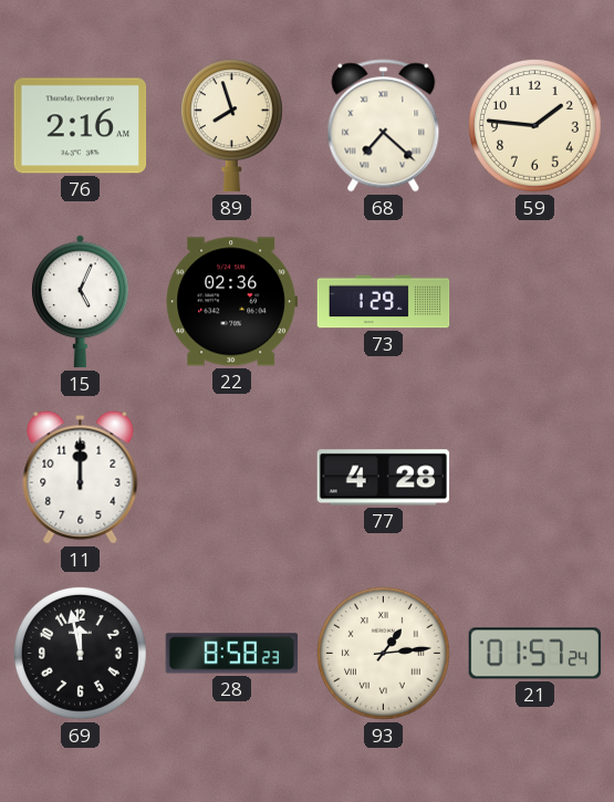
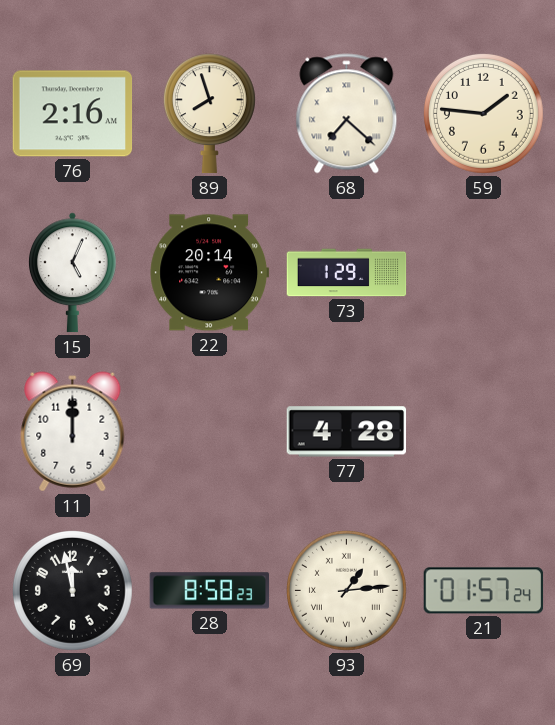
22: 02:36 -> 20:14 (210, 273)
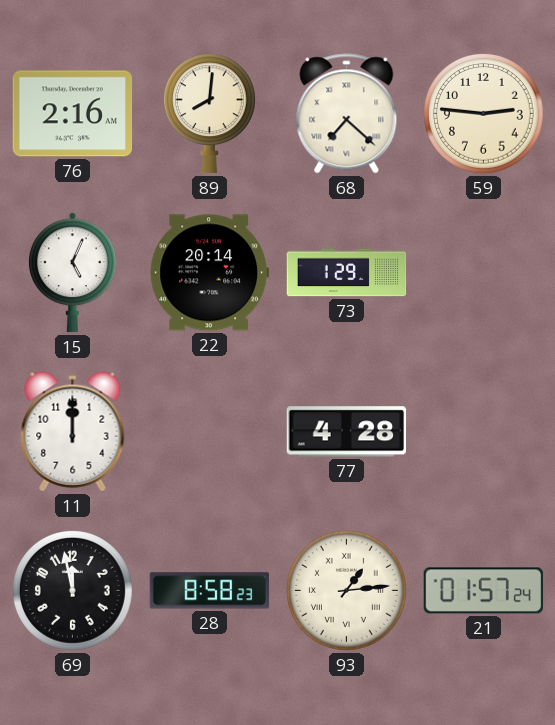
89: 7:57 -> 8:01 (209, 114)
59: 1:46 -> 2:46 (484, 114)
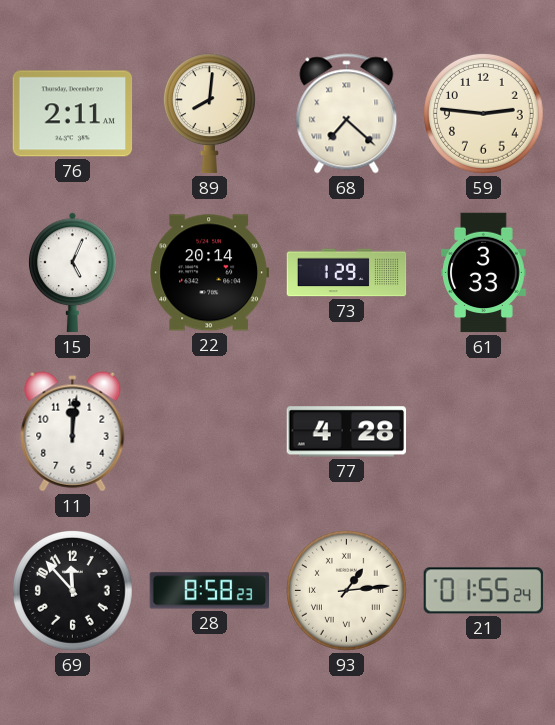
76: 2:16 -> 2:11 (73, 114)
61: none -> 3:33 (484, 273)
11: 12:00 -> 12:01 (73, 432)
69: 11:58 -> 11:53 (73, 591)
21: 01:57 -> 01:55 (484, 591)
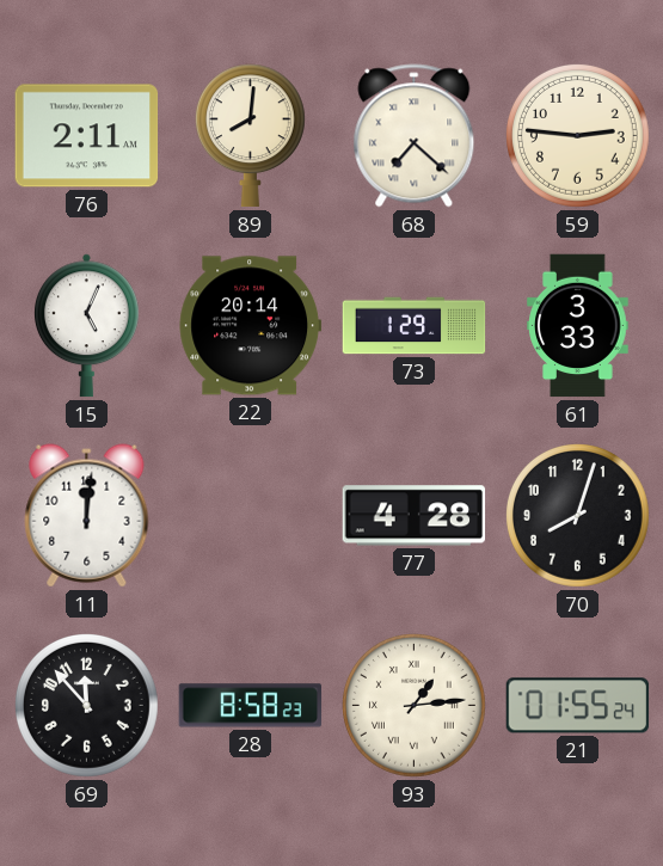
70: none -> 8:03 (578, 516)
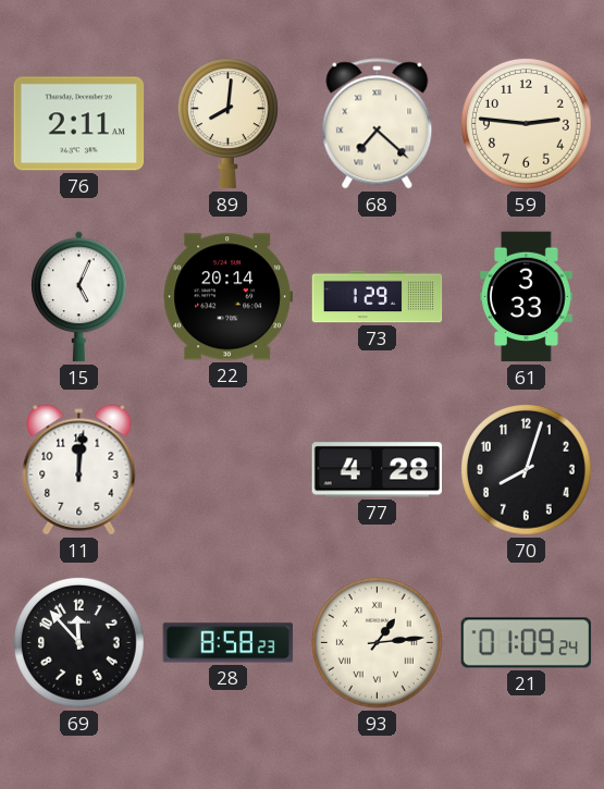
21: 01:55 -> 01:09 (527, 643)
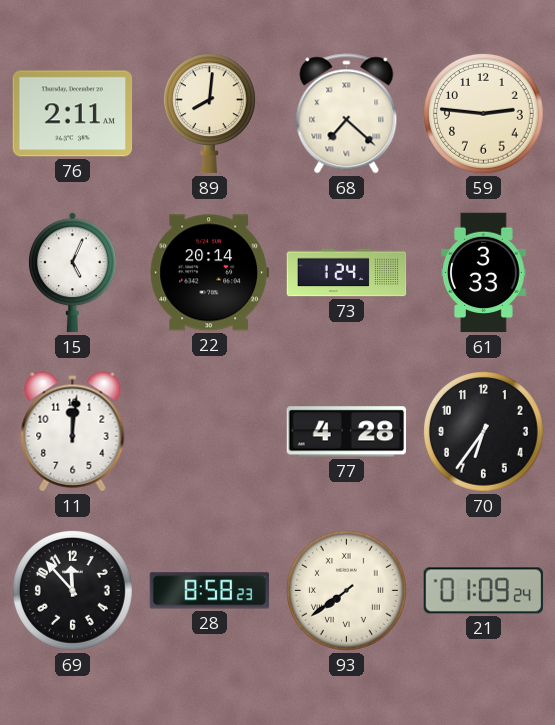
73: 1:29 -> 1:24 (347, 273)
70: 8:03 -> 6:36 (484, 432)
93: 1:14 -> 7:39 (347, 591)
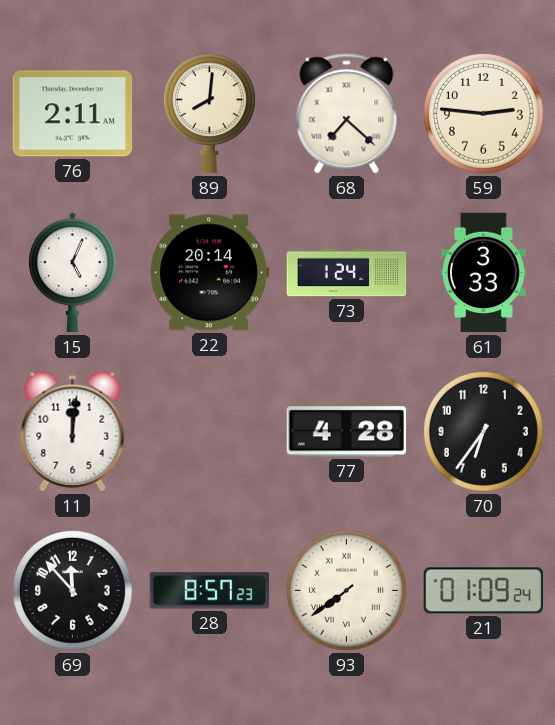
28: 8:58 -> 8:57 (210, 591)
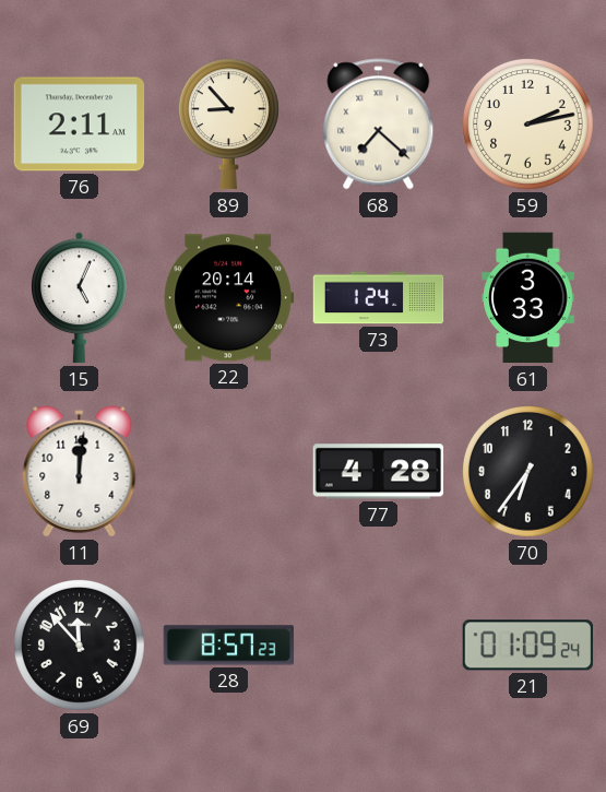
89: 8:01 -> 8:53 (228, 125)
59: 2:46 -> 2:13 (528, 125)
93: 7:39 -> none (347, 591)
